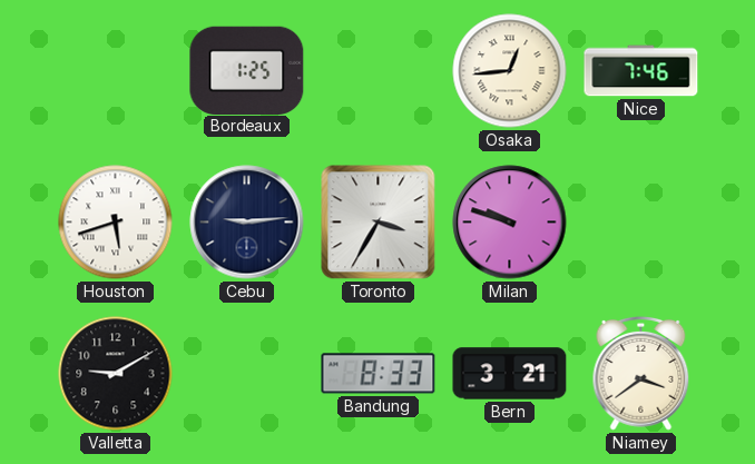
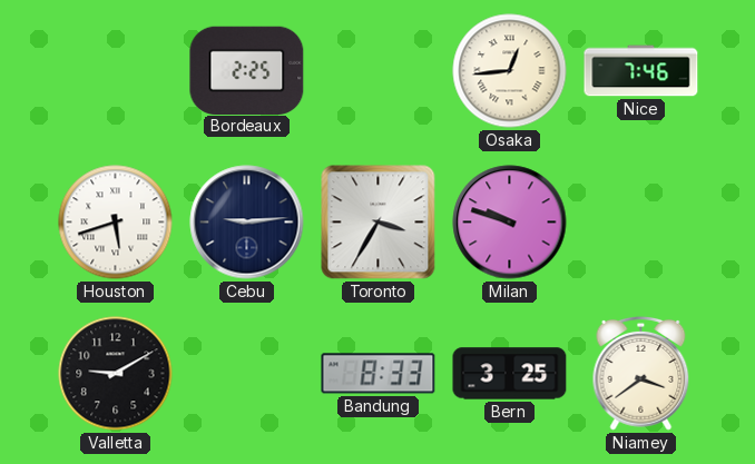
Bordeaux: 1:25 -> 2:25 (247, 70)
Bern: 3:21 -> 3:25 (510, 374)
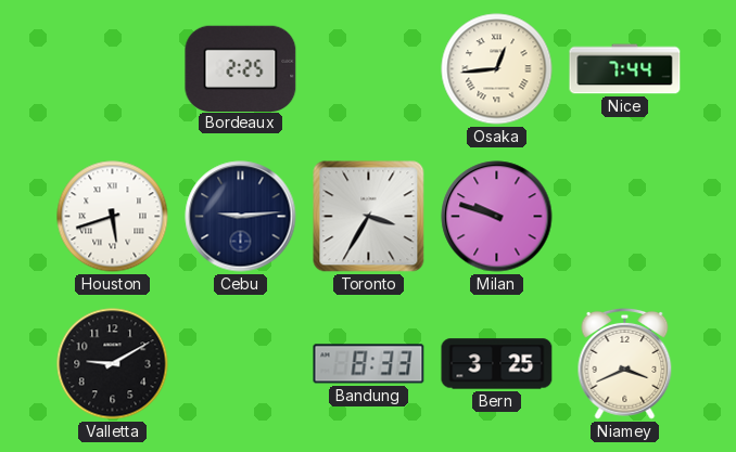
Nice: 7:46 -> 7:44 (625, 69)
Niamey: 3:39 -> 3:41 (625, 363)
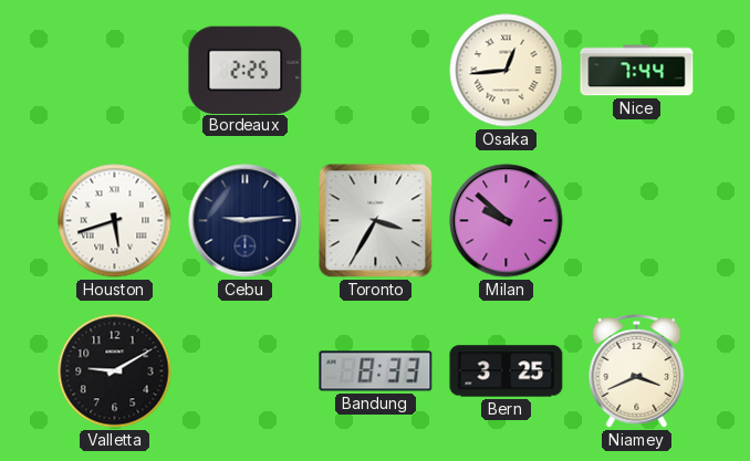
Milan: 9:48 -> 9:52 (507, 221)
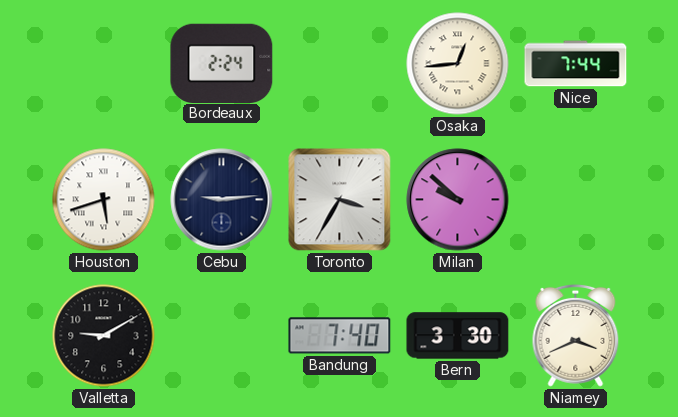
Bordeaux: 2:25 -> 2:24 (222, 63)
Bandung: 8:33 -> 7:40 (340, 336)
Bern: 3:25 -> 3:30 (458, 336)
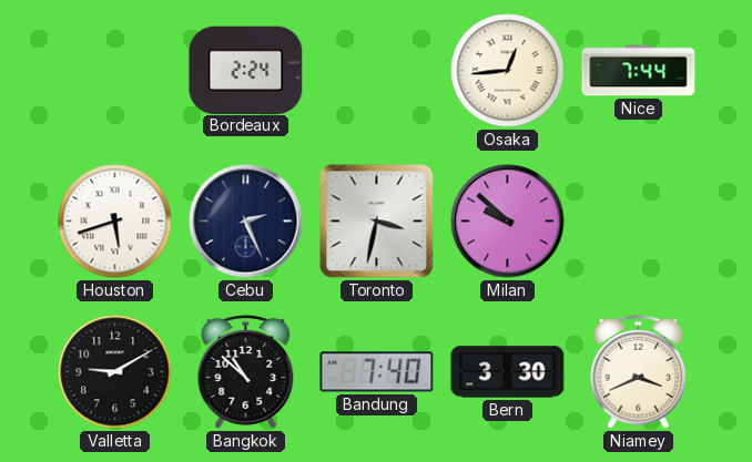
Cebu: 9:14 -> 2:26 (246, 222)
Toronto: 3:35 -> 3:32 (377, 222)
Bangkok: none -> 10:52 (246, 371)
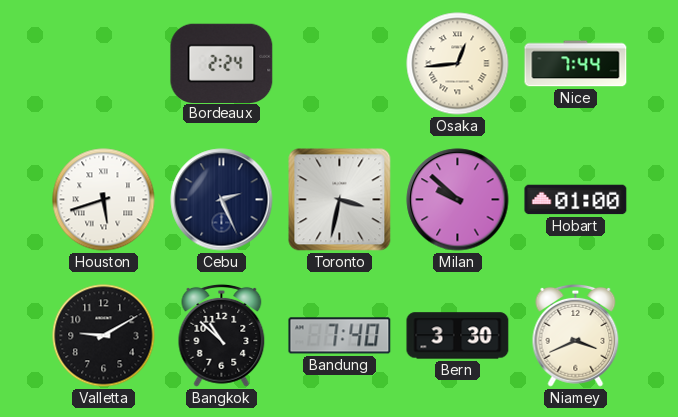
Hobart: none -> 01:00 (576, 200)
